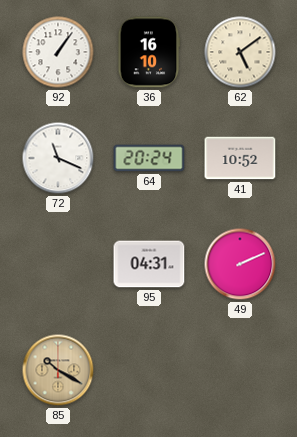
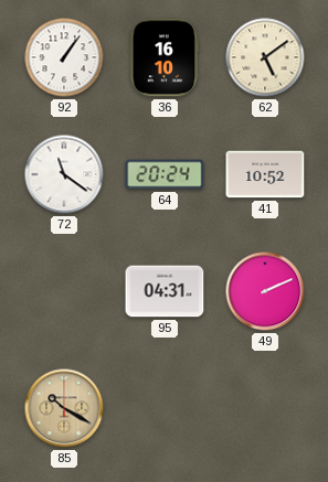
72: 11:19 -> 11:21 (64, 174)
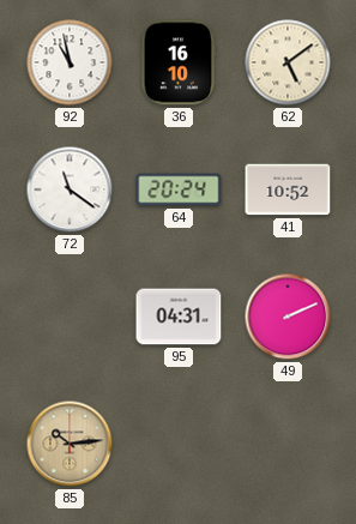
92: 1:06 -> 10:58 (70, 62)
85: 10:20 -> 10:14 (70, 444)
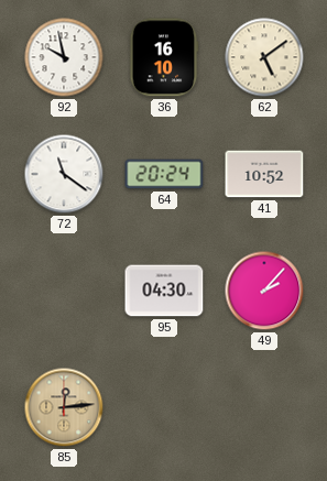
92: 10:58 -> 9:58 (64, 57)
95: 04:31 -> 04:30 (164, 291)
49: 2:11 -> 2:07 (264, 291)
85: 10:14 -> 12:14 (64, 407)
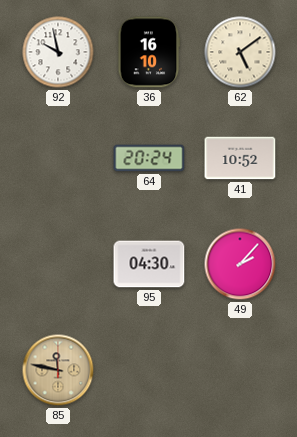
72: 11:21 -> none (64, 174)
85: 12:14 -> 11:47 (58, 370)
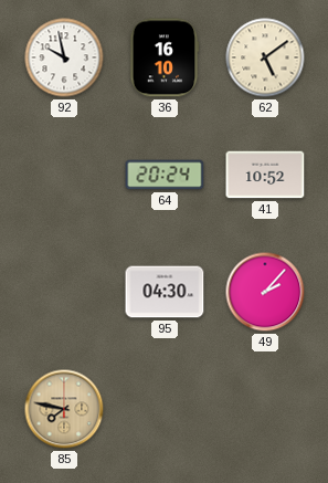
85: 11:47 -> 7:47 (64, 409)
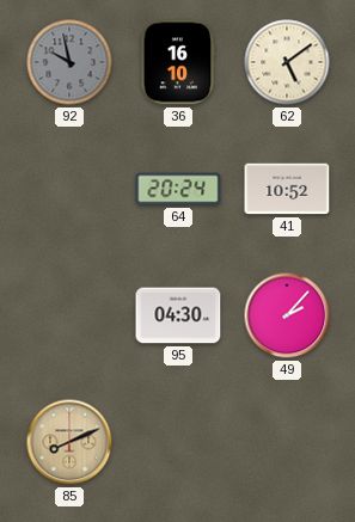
92 dial: white -> grey (69, 62)
85: 7:47 -> 8:11 (69, 442)
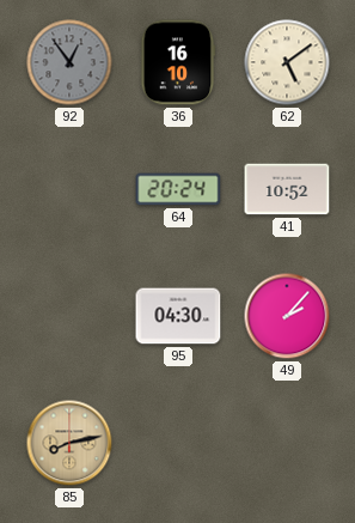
92: 9:58 -> 12:54 (69, 62)
85: 8:11 -> 8:13 (69, 443)
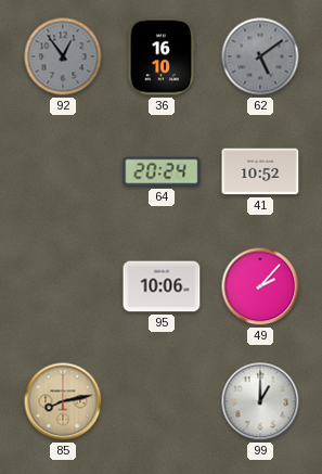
62 dial: cream -> grey (260, 56)
95: 04:30 -> 10:06 (162, 286)
99: none -> 1:00 (260, 401)
